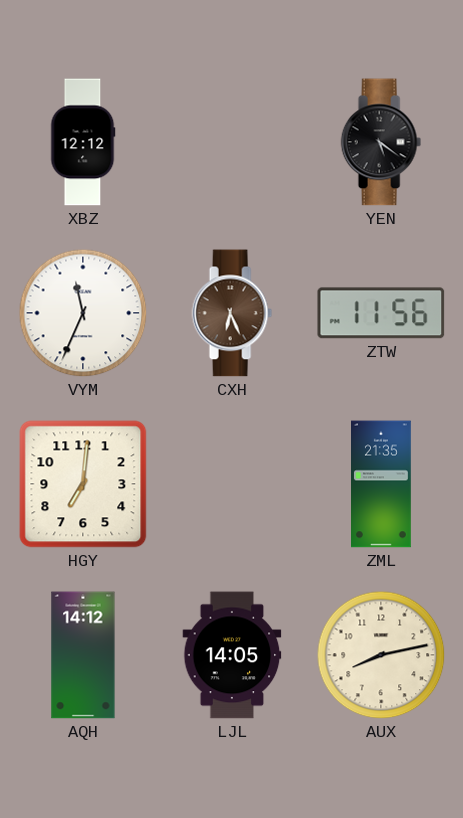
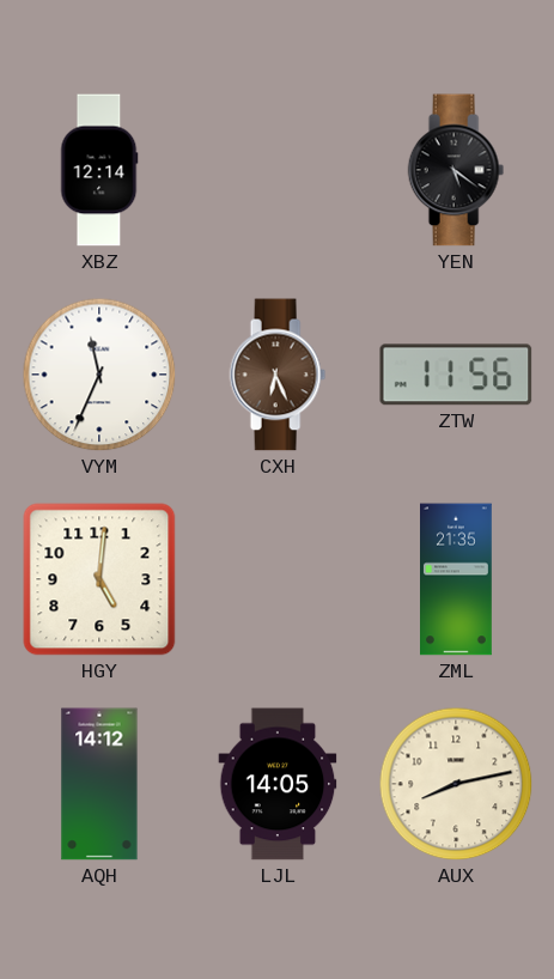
XBZ: 12:12 -> 12:14 (99, 170)
HGY: 7:01 -> 5:01 (99, 579)
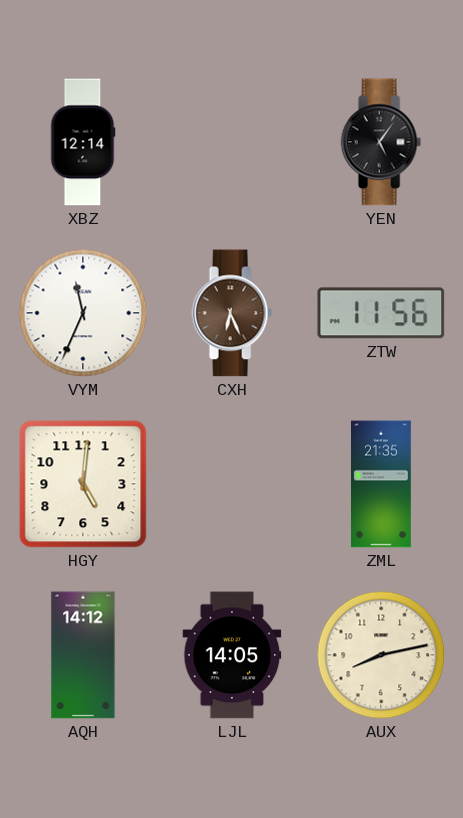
YEN: 5:21 -> 5:06 (381, 142)
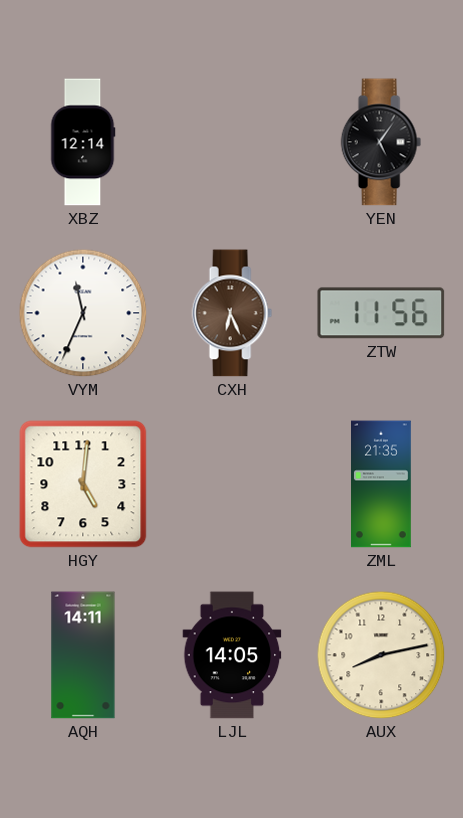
AQH: 14:12 -> 14:11 (83, 655)
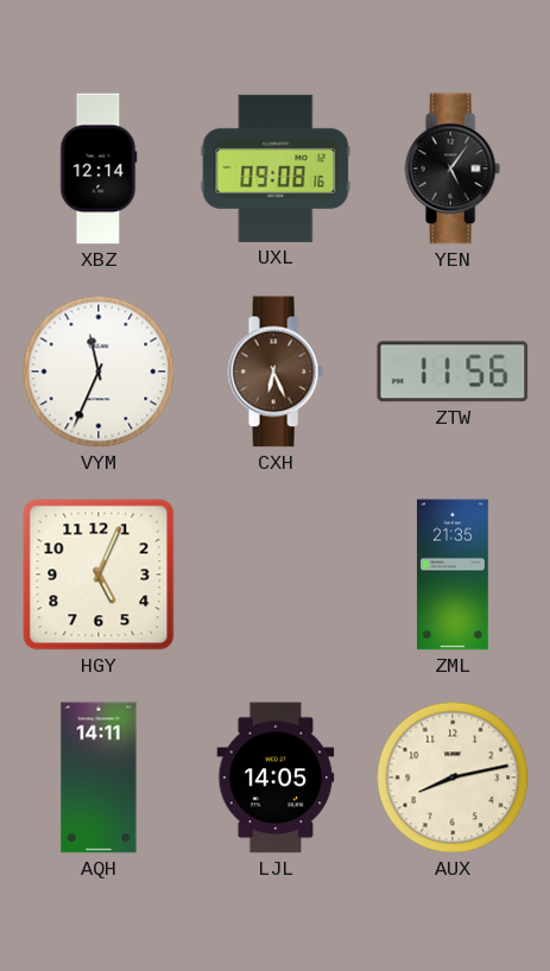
UXL: none -> 09:08 (276, 169)
HGY: 5:01 -> 5:04 (99, 575)
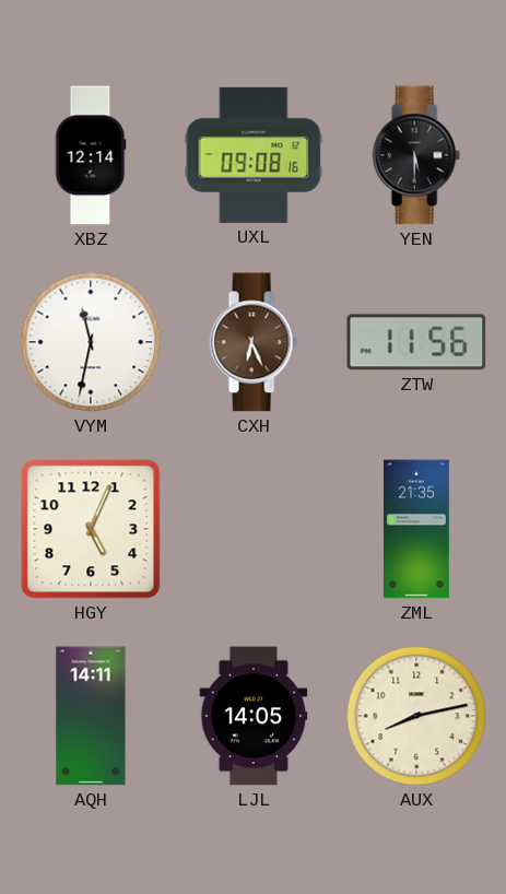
YEN: 5:06 -> 5:30 (416, 155)
VYM: 11:34 -> 11:32 (91, 342)
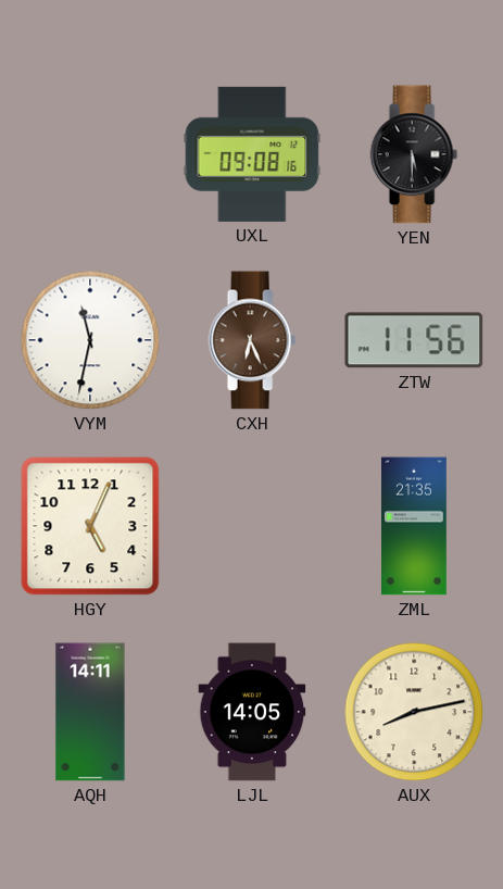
XBZ: 12:14 -> none (91, 155)
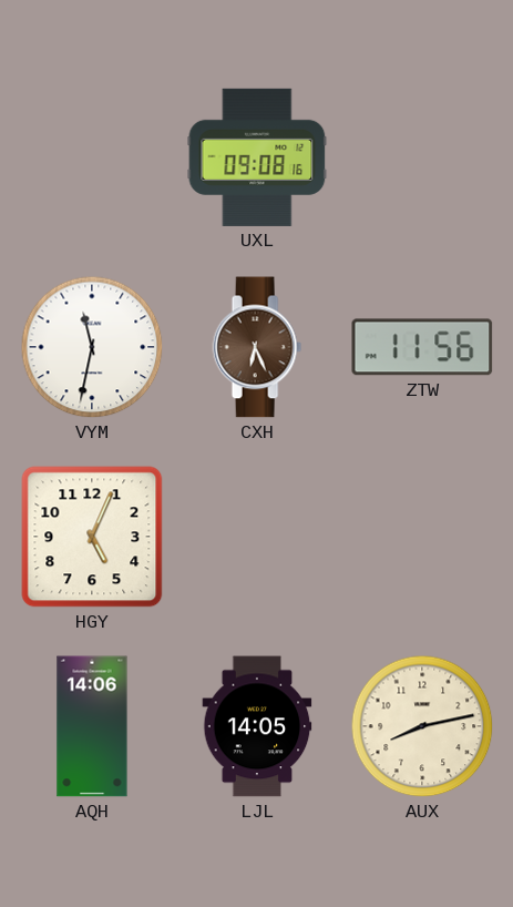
YEN: 5:30 -> none (414, 154)
ZML: 21:35 -> none (415, 526)
AQH: 14:11 -> 14:06 (92, 726)
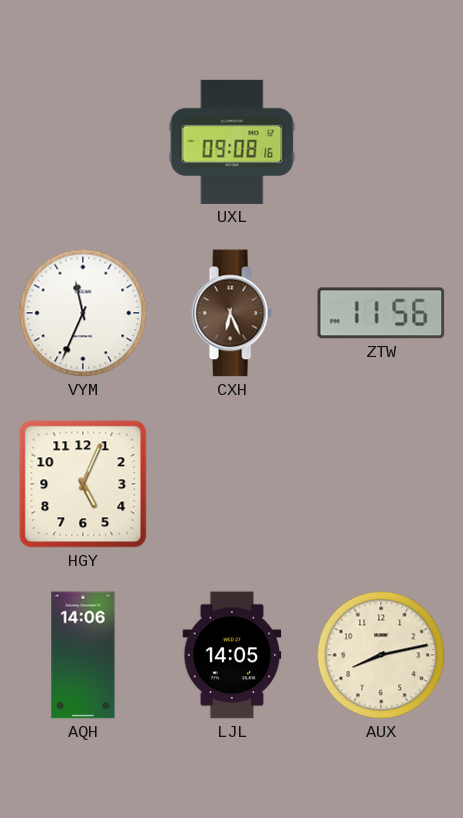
VYM: 11:32 -> 11:34 (83, 313)
